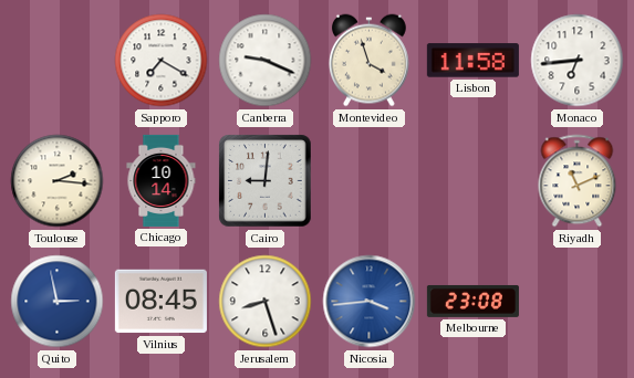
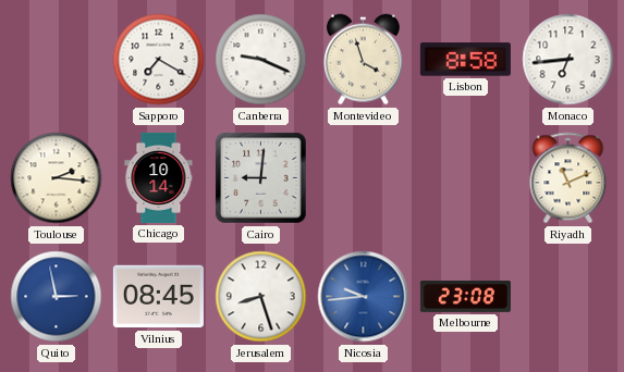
Lisbon: 11:58 -> 8:58 (465, 60)
Nicosia: 3:44 -> 9:44 (364, 297)
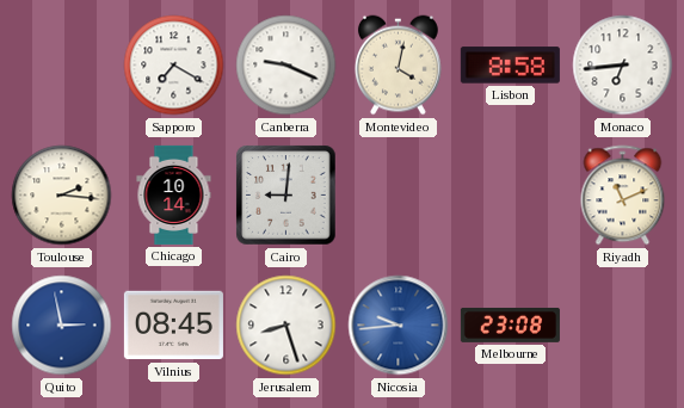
Montevideo: 3:57 -> 4:02 (398, 66)
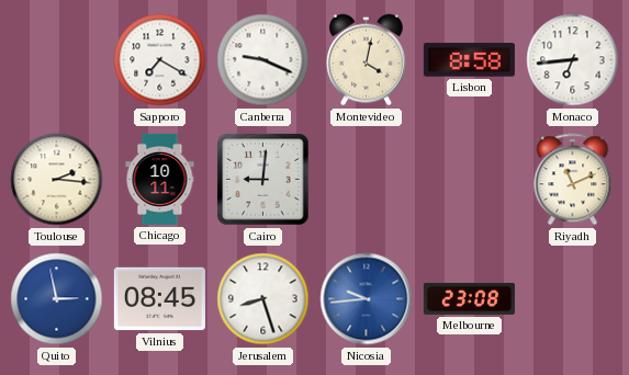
Chicago: 10:14 -> 10:11 (160, 179)
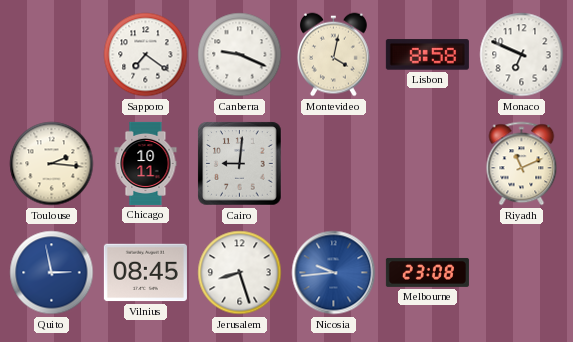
Sapporo: 7:20 -> 7:21 (146, 55)
Monaco: 6:44 -> 6:49 (522, 55)
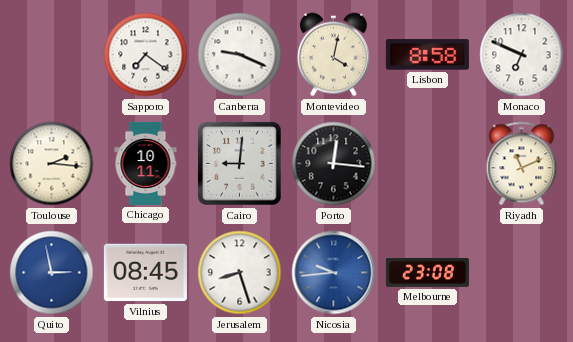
Porto: none -> 12:16 (334, 164)
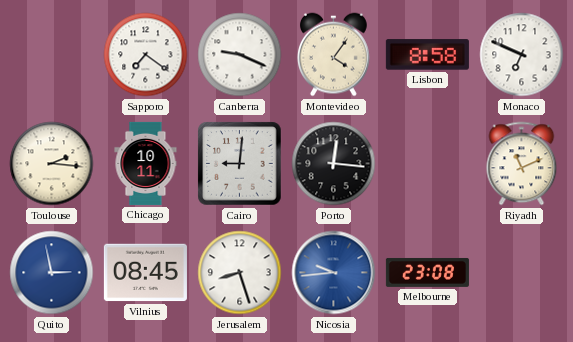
Montevideo: 4:02 -> 4:06 (333, 55)
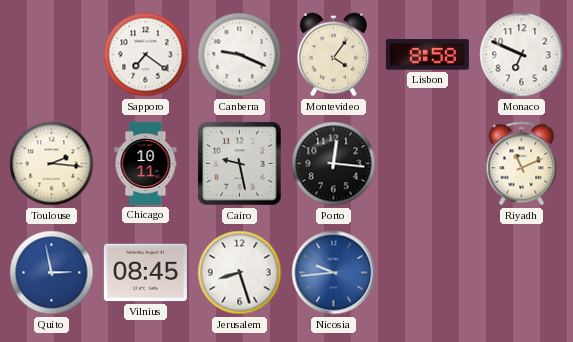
Cairo: 9:01 -> 9:28 (240, 164)
Melbourne: 23:08 -> none (427, 272)
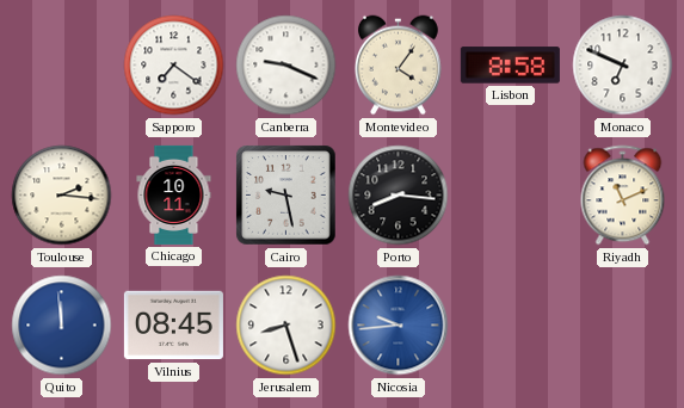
Porto: 12:16 -> 8:16 (399, 196)
Quito: 2:58 -> 11:59 (62, 326)
